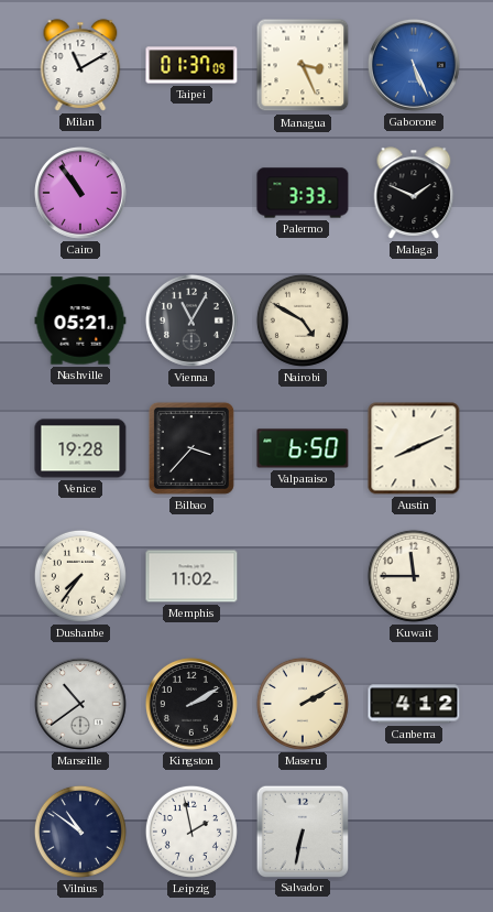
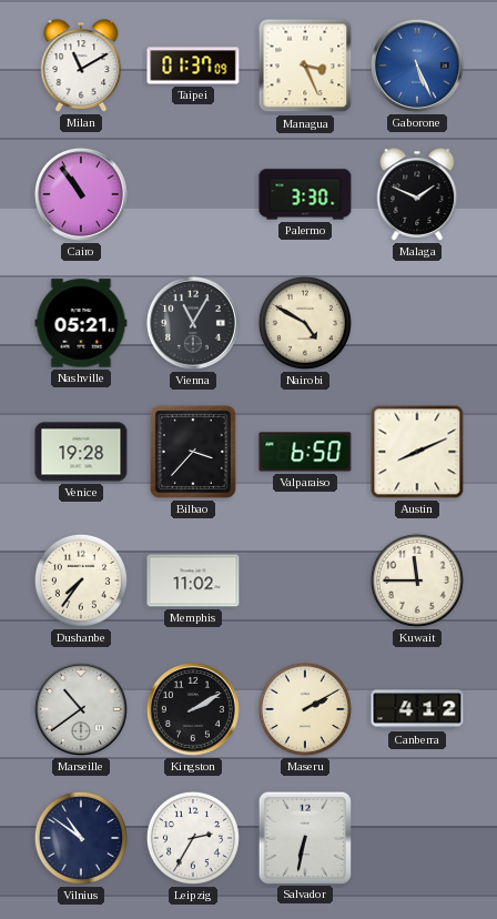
Palermo: 3:33 -> 3:30 (305, 194)
Leipzig: 1:58 -> 2:35 (193, 838)
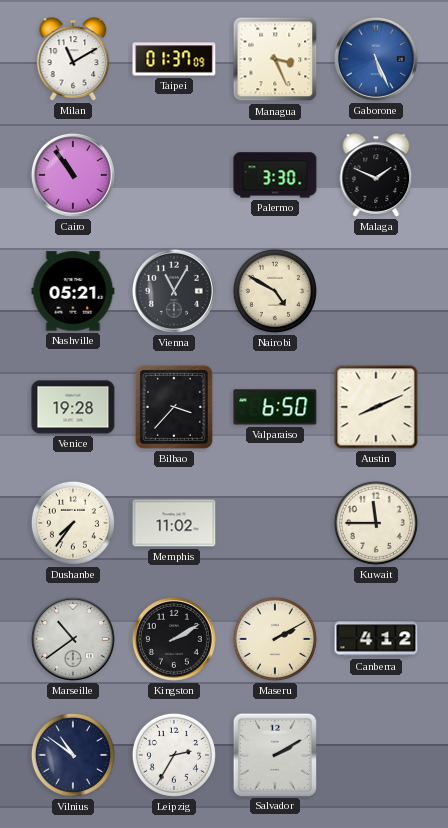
Salvador: 6:32 -> 2:10 (274, 754)
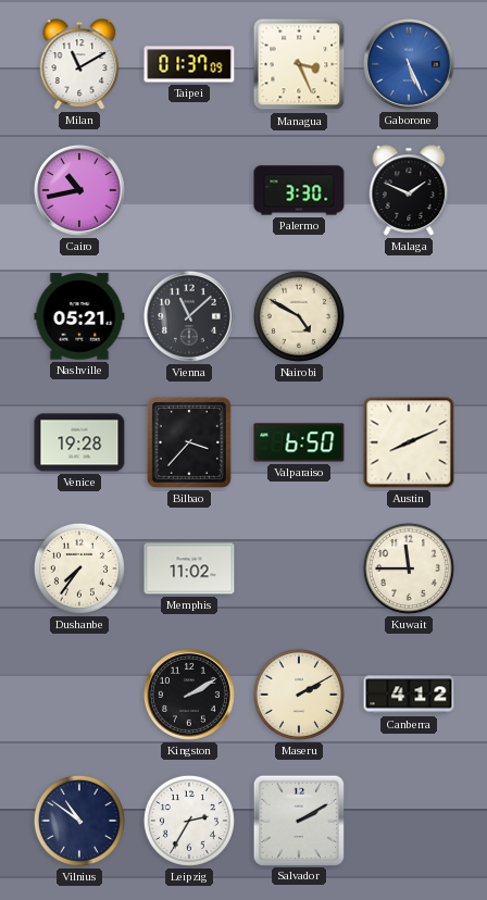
Cairo: 10:54 -> 10:43 (79, 190)
Vienna: 11:05 -> 11:08 (189, 316)
Marseille: 10:39 -> none (73, 639)
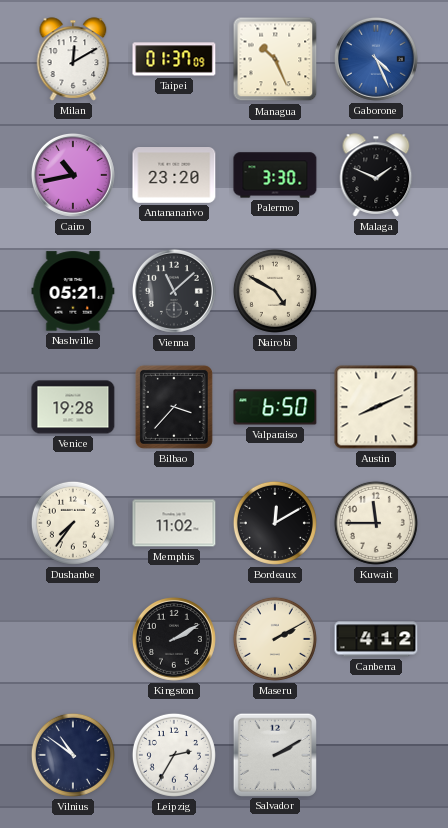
Milan: 11:10 -> 12:10 (73, 59)
Managua: 3:26 -> 10:26 (275, 59)
Gaborone: 5:26 -> 4:26 (376, 59)
Antananarivo: none -> 23:20 (174, 176)
Bordeaux: none -> 12:10 (275, 523)
